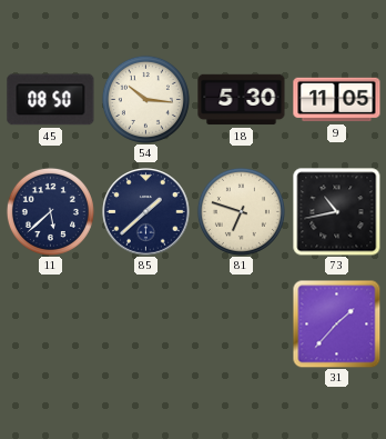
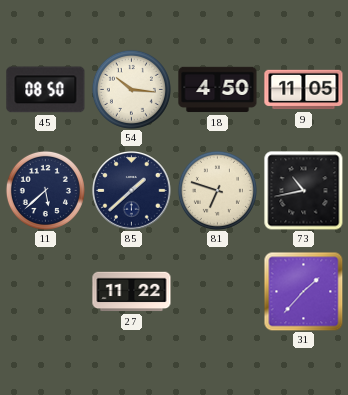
18: 5:30 -> 4:50 (218, 90)
27: none -> 11:22 (132, 292)
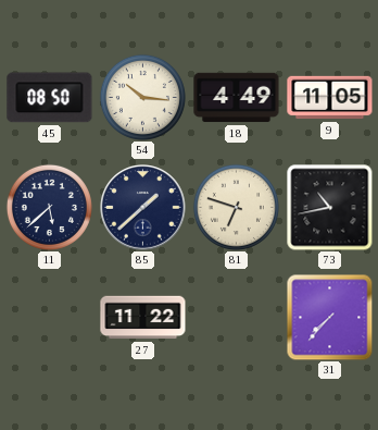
18: 4:50 -> 4:49 (237, 98)
31: 1:37 -> 7:37 (329, 317)
